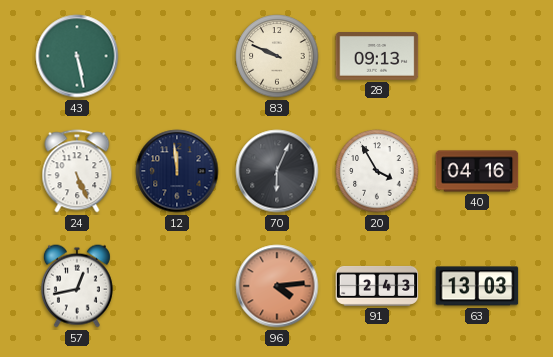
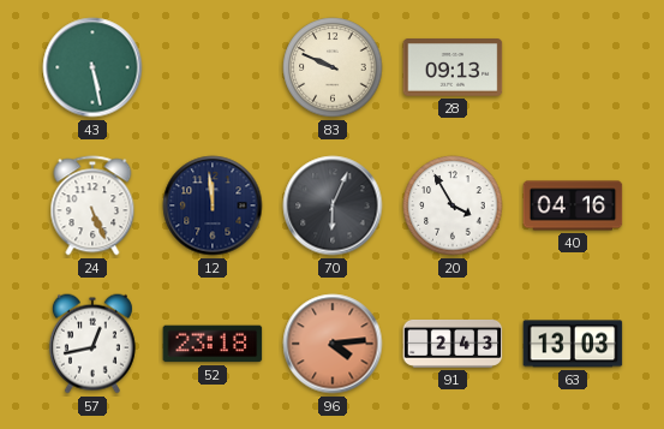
52: none -> 23:18 (213, 344)
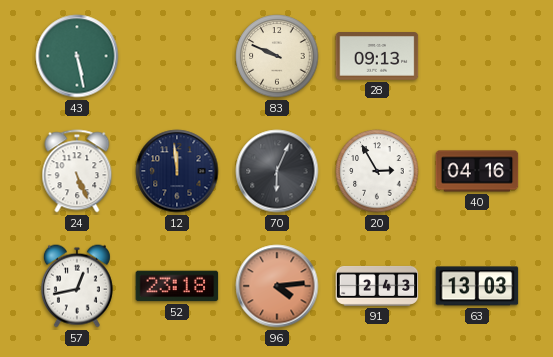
20: 3:55 -> 2:55 (377, 171)
